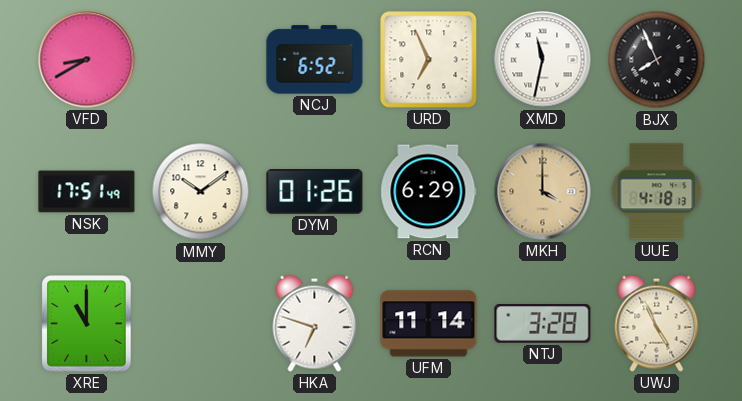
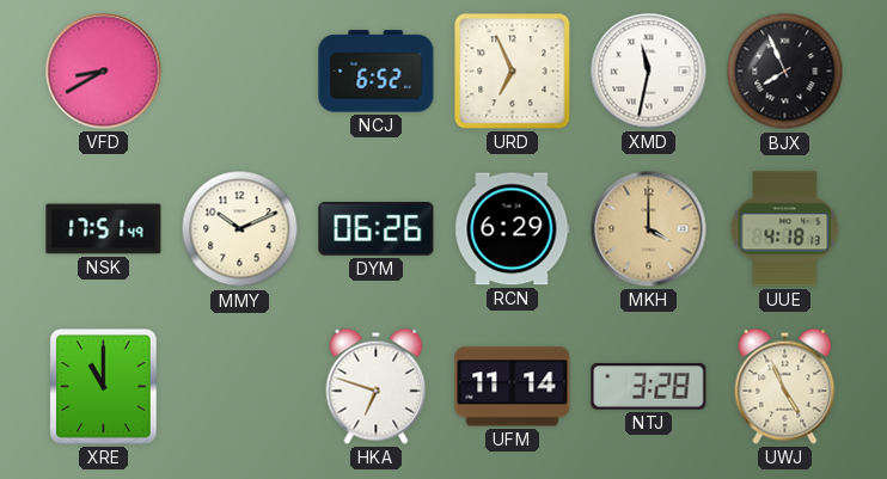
MMY: 10:09 -> 10:11 (240, 229)
DYM: 01:26 -> 06:26 (377, 229)
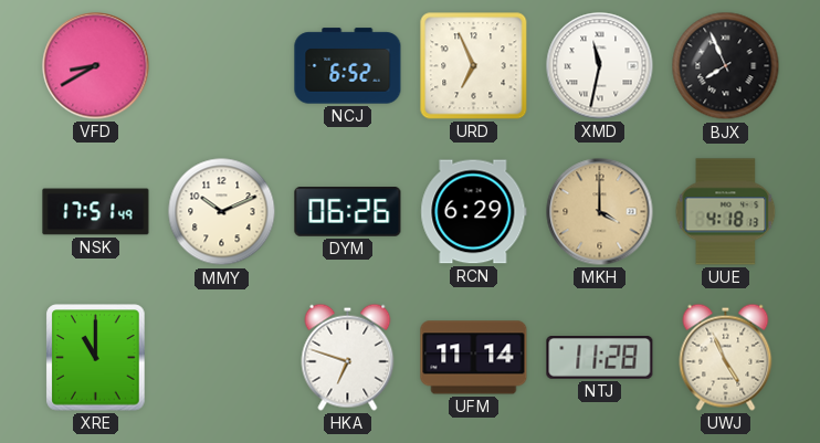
NTJ: 3:28 -> 11:28 (600, 358)
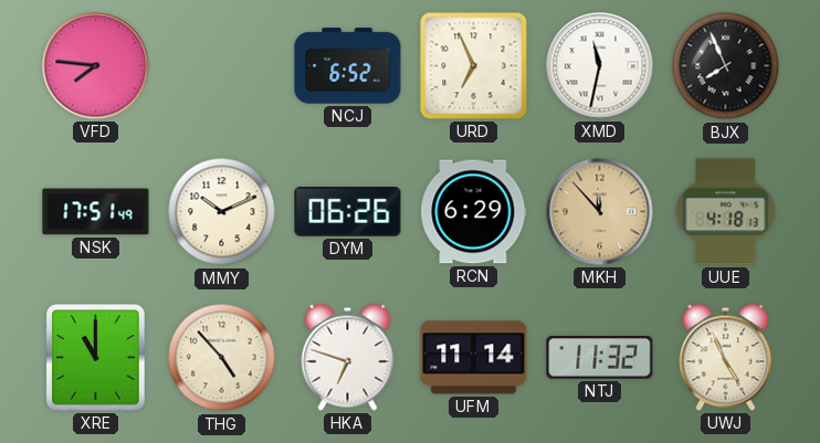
VFD: 8:40 -> 7:46 (96, 66)
MKH: 4:00 -> 11:53 (600, 212)
THG: none -> 4:53 (222, 358)
NTJ: 11:28 -> 11:32 (600, 358)
